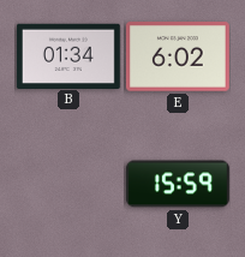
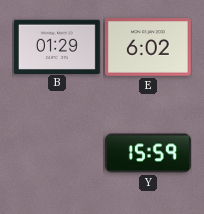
B: 01:34 -> 01:29 (57, 46)
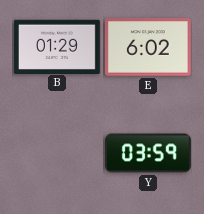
Y: 15:59 -> 03:59 (148, 153)
